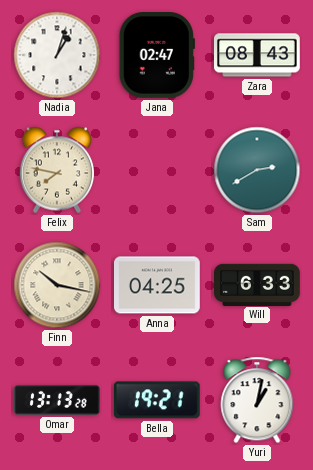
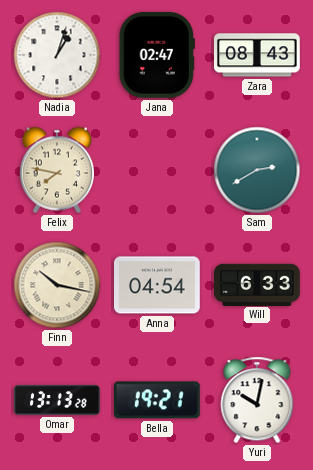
Anna: 04:25 -> 04:54 (157, 285)
Yuri: 1:02 -> 10:02 (257, 400)
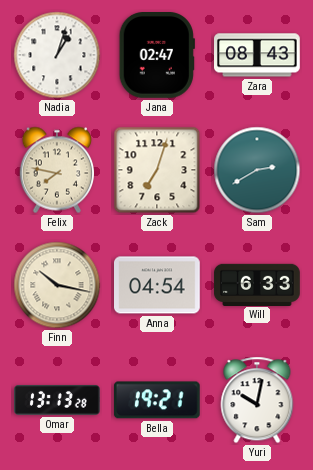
Zack: none -> 7:03 (157, 170)
